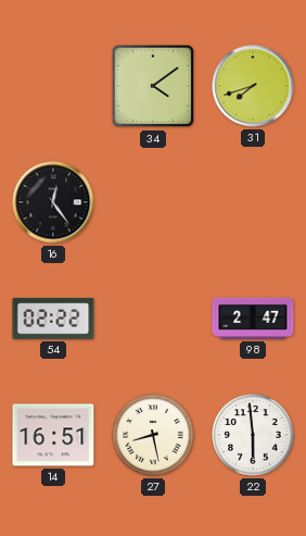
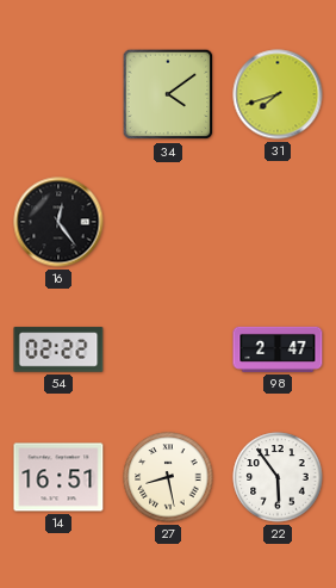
22: 5:59 -> 5:54 (278, 477)
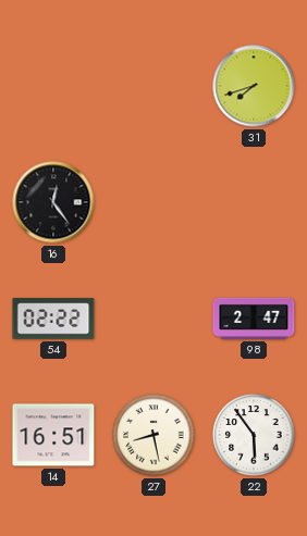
34: 4:09 -> none (168, 94)
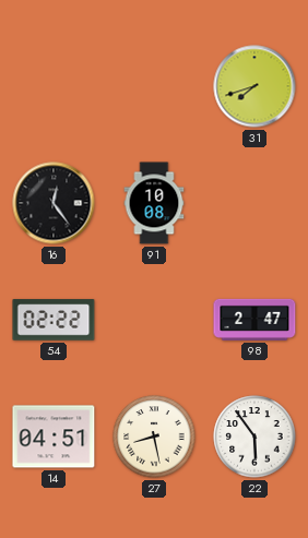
91: none -> 10:08 (154, 203)
14: 16:51 -> 04:51 (54, 437)
